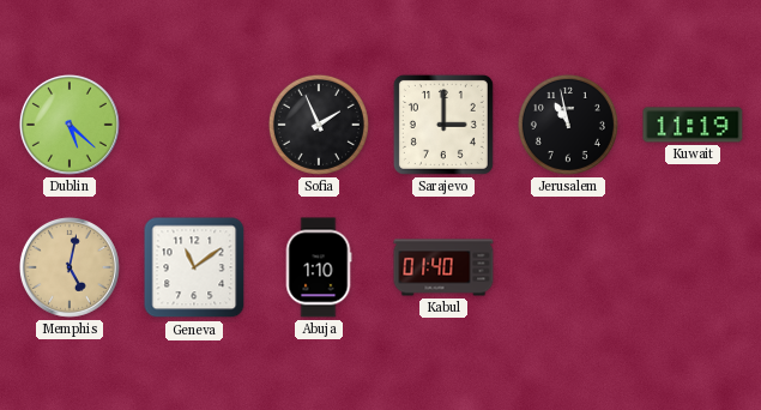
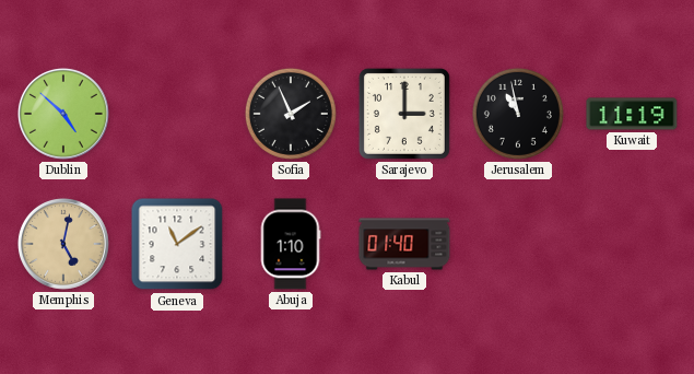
Dublin: 5:22 -> 4:52 (63, 114)
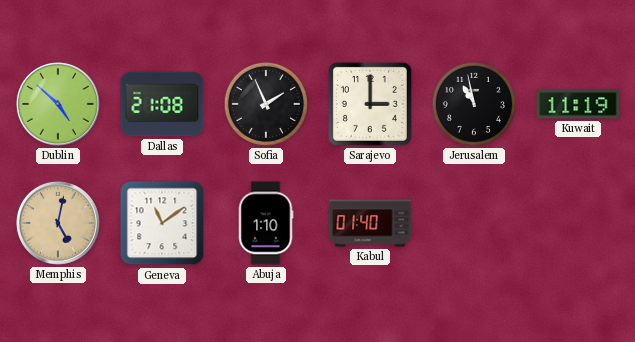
Dallas: none -> 21:08 (162, 104)
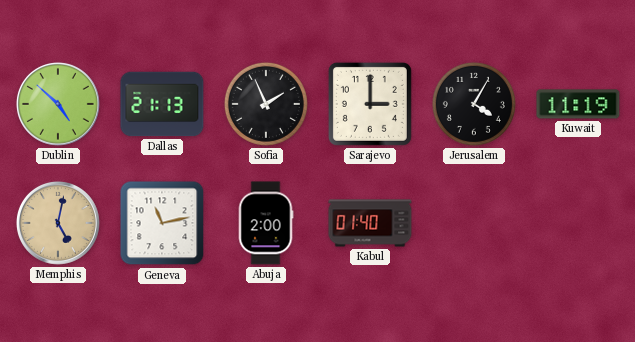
Dallas: 21:08 -> 21:13 (162, 104)
Jerusalem: 10:58 -> 4:05 (474, 104)
Geneva: 11:09 -> 11:13 (162, 223)
Abuja: 1:10 -> 2:00 (266, 223)
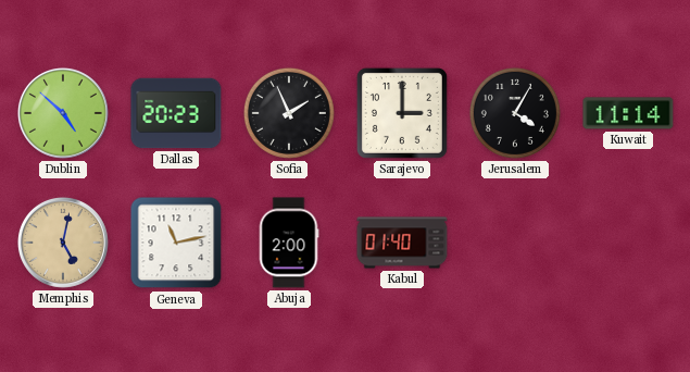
Dallas: 21:13 -> 20:23 (176, 113)
Kuwait: 11:19 -> 11:14 (628, 113)
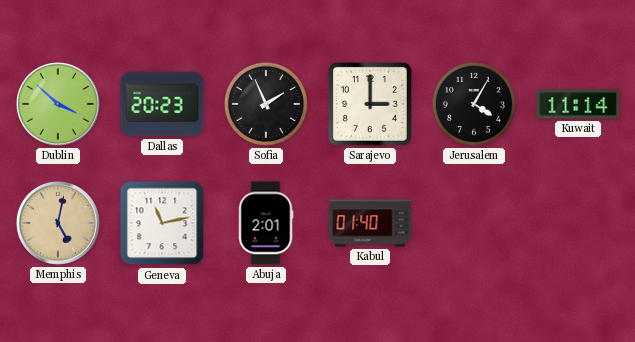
Dublin: 4:52 -> 3:52 (58, 104)
Abuja: 2:00 -> 2:01 (266, 223)
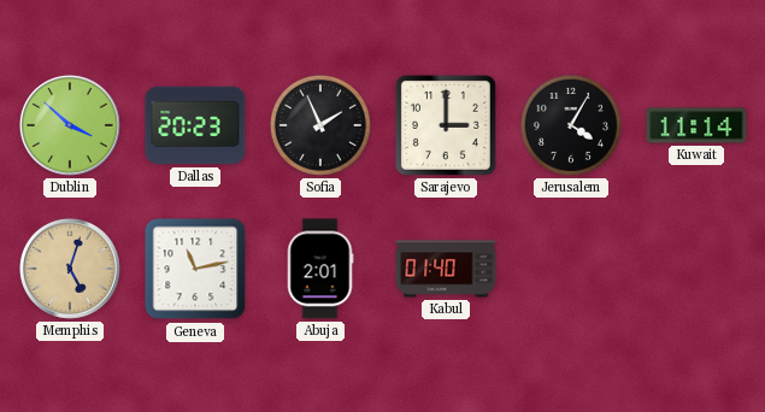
Memphis: 5:02 -> 5:03 (70, 269)
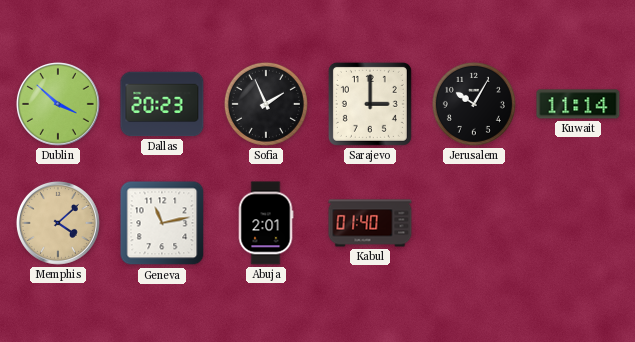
Jerusalem: 4:05 -> 10:05 (474, 104)
Memphis: 5:03 -> 4:08 (58, 223)
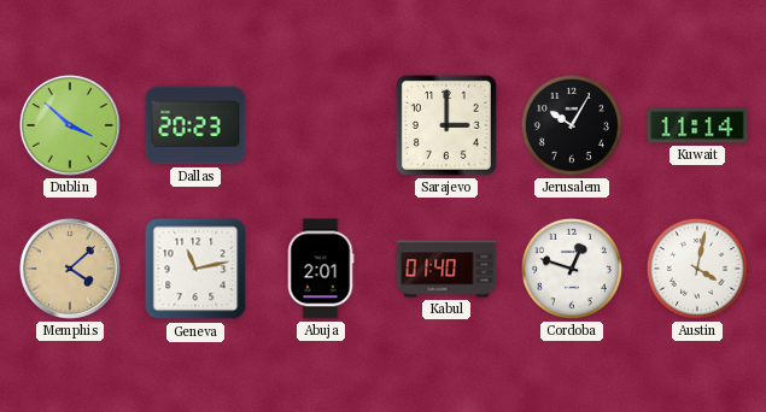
Sofia: 1:56 -> none (266, 104)
Cordoba: none -> 12:48 (572, 269)
Austin: none -> 4:02 (697, 269)
